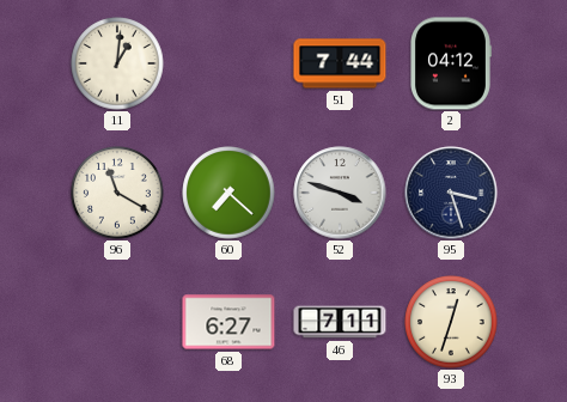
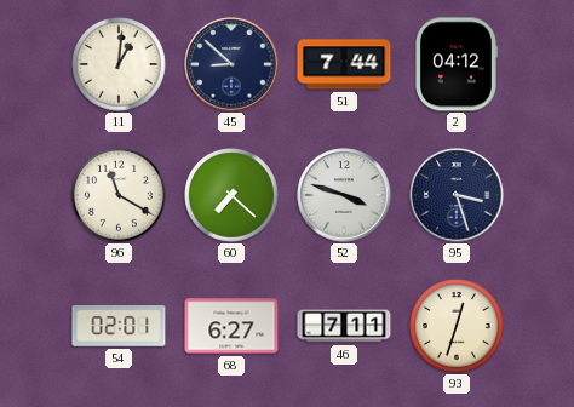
45: none -> 8:52 (231, 64)
54: none -> 02:01 (119, 326)
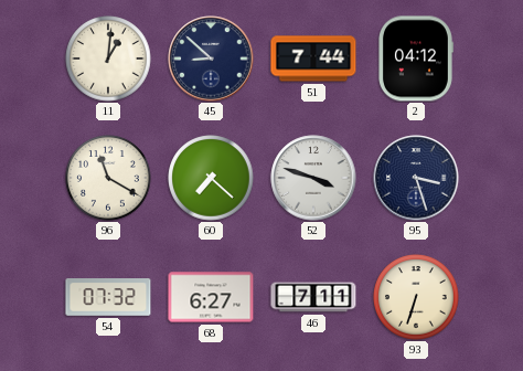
54: 02:01 -> 07:32 (108, 297)
93: 12:33 -> 6:33 (416, 297)
